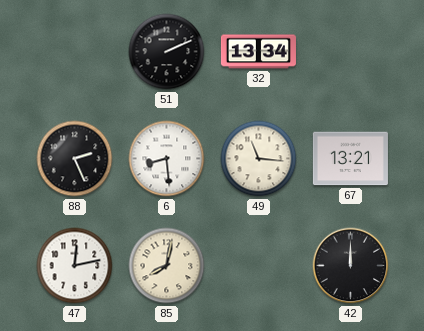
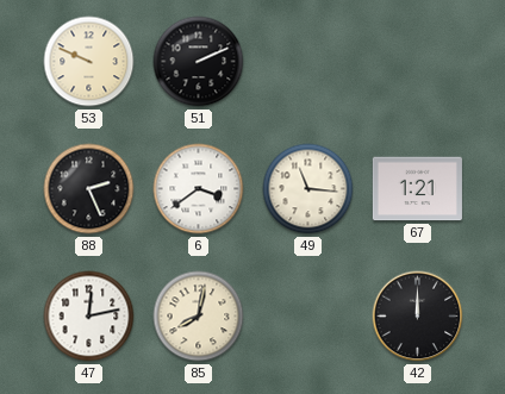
53: none -> 9:49 (89, 62)
32: 13:34 -> none (258, 52)
6: 8:29 -> 3:39 (199, 189)
67: 13:21 -> 1:21 (417, 189)
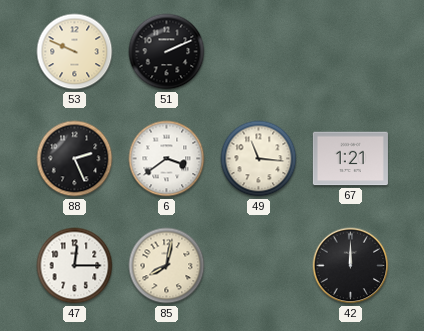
47: 12:13 -> 12:15 (75, 266)
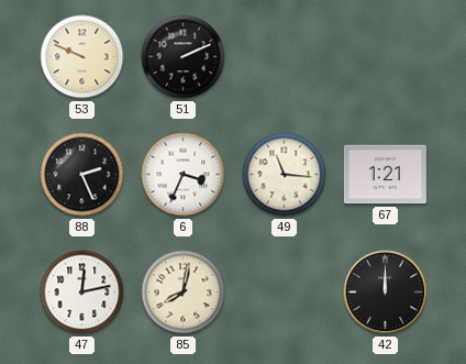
6: 3:39 -> 3:34 (184, 175)
47: 12:15 -> 12:13 (82, 293)
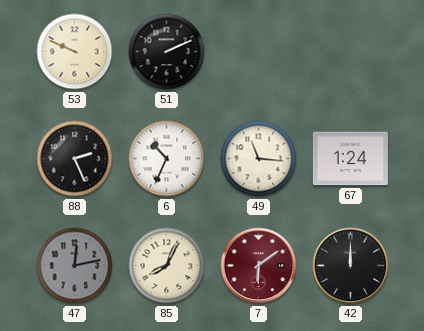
6: 3:34 -> 10:34 (167, 159)
67: 1:21 -> 1:24 (350, 159)
47 dial: white -> grey (75, 266)
85: 8:02 -> 8:04 (167, 266)
7: none -> 6:09 (259, 266)
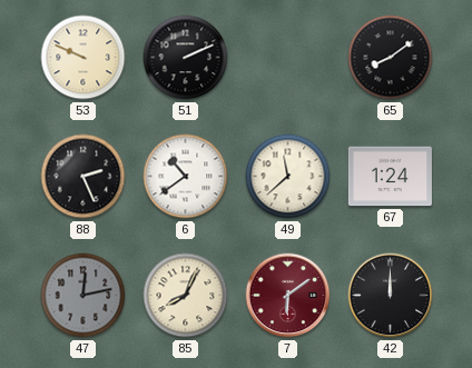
65: none -> 8:09 (391, 58)
6: 10:34 -> 10:39 (186, 177)
49: 11:16 -> 11:38 (288, 177)
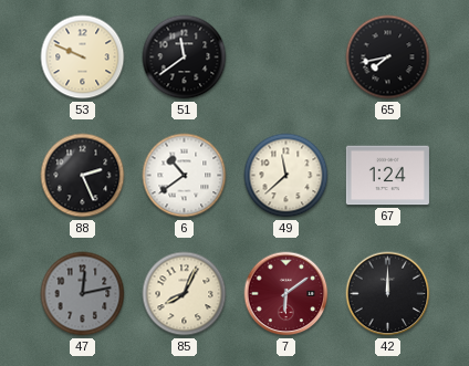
51: 2:11 -> 11:39 (185, 57)
65: 8:09 -> 7:43 (388, 57)
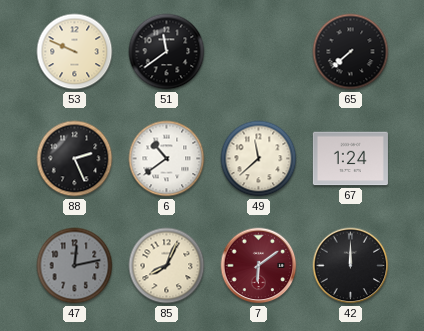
65: 7:43 -> 7:38 (351, 52)
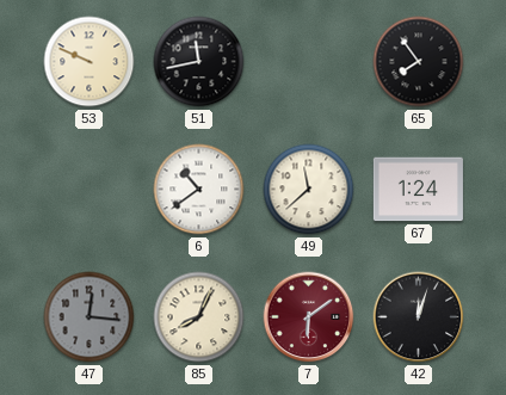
51: 11:39 -> 11:43 (199, 62)
65: 7:38 -> 7:54 (419, 62)
88: 2:26 -> none (75, 159)
47: 12:13 -> 12:16 (90, 317)
42: 12:00 -> 12:03 (419, 317)
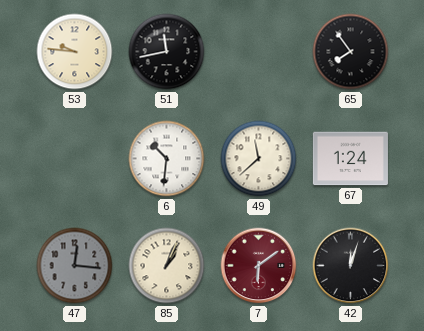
53: 9:49 -> 9:46 (75, 52)
6: 10:39 -> 10:31 (167, 159)
85: 8:04 -> 1:04 (167, 266)
